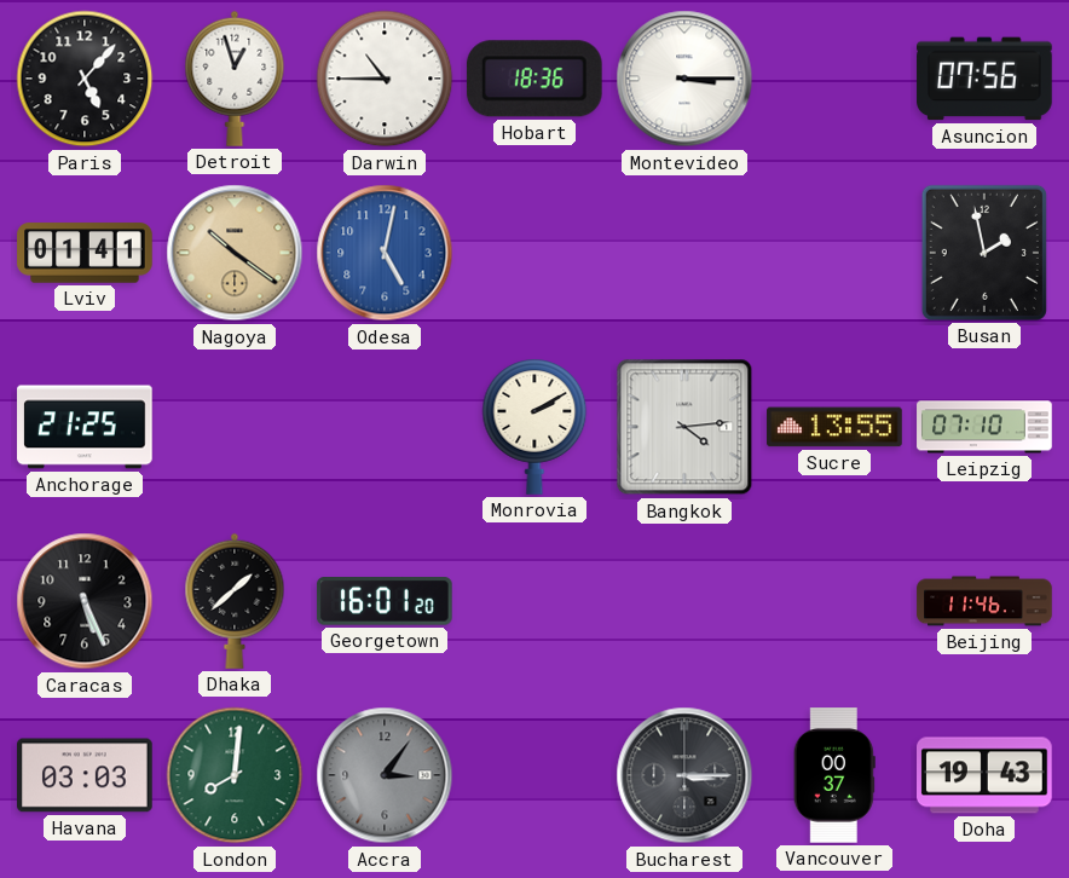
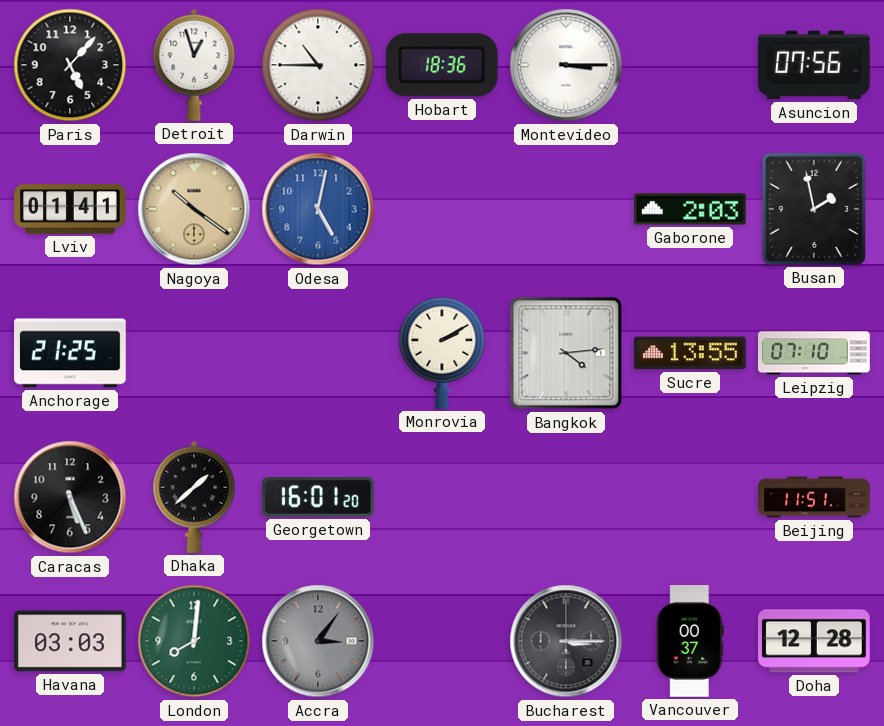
Gaborone: none -> 2:03 (690, 209)
Beijing: 11:46 -> 11:51 (814, 497)
Doha: 19:43 -> 12:28 (815, 641)
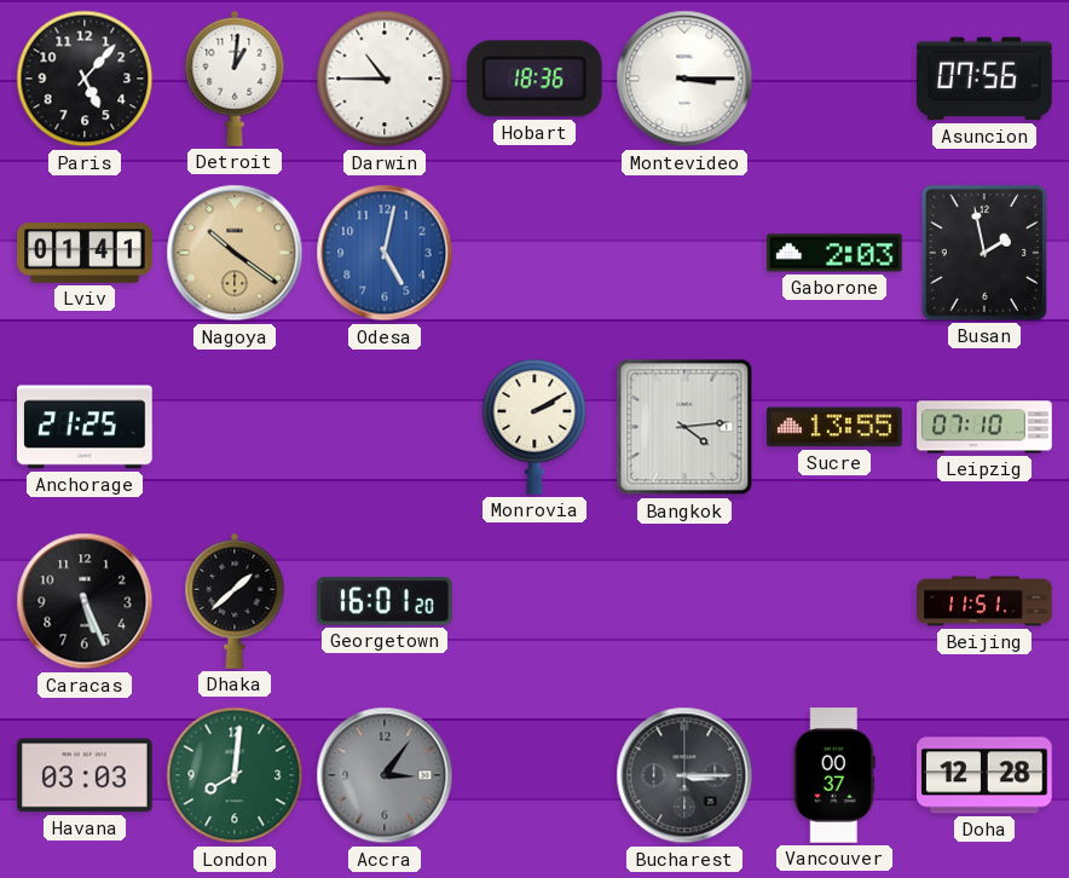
Detroit: 12:57 -> 1:01 (235, 79)
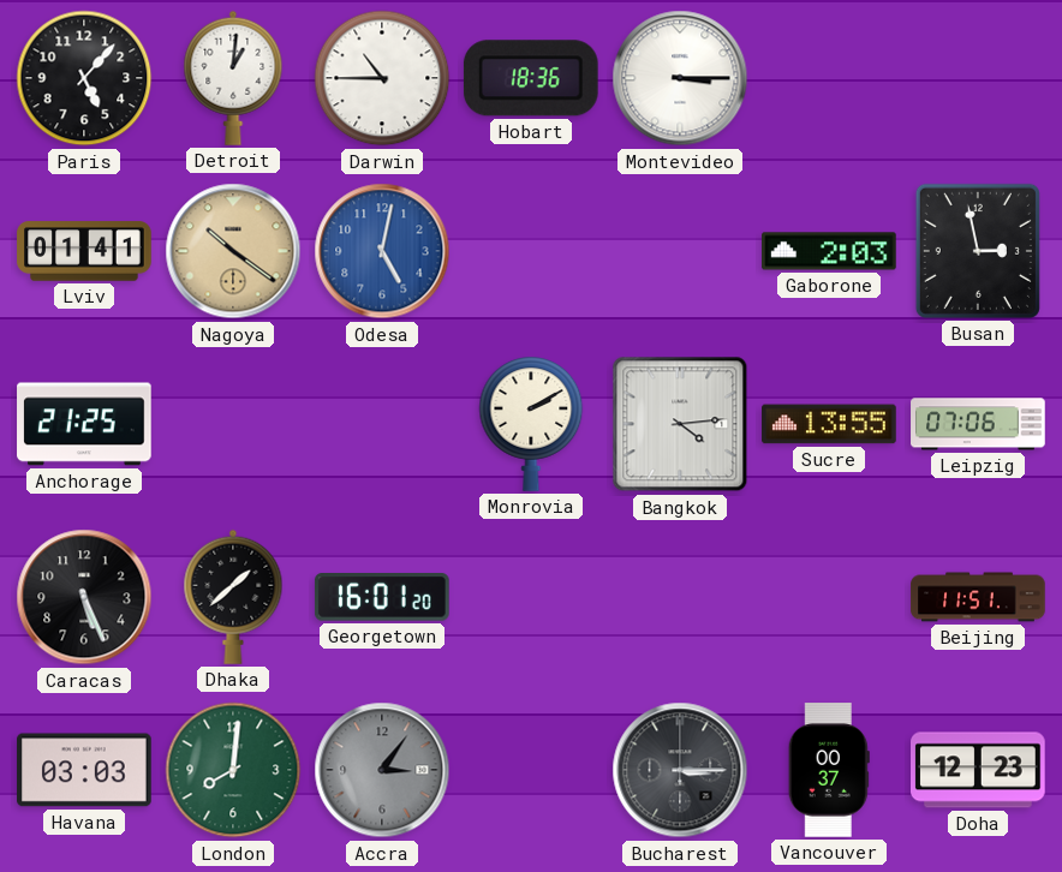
Asuncion: 07:56 -> none (984, 79)
Busan: 1:58 -> 2:58 (978, 251)
Leipzig: 07:10 -> 07:06 (978, 424)
Doha: 12:28 -> 12:23 (979, 770)
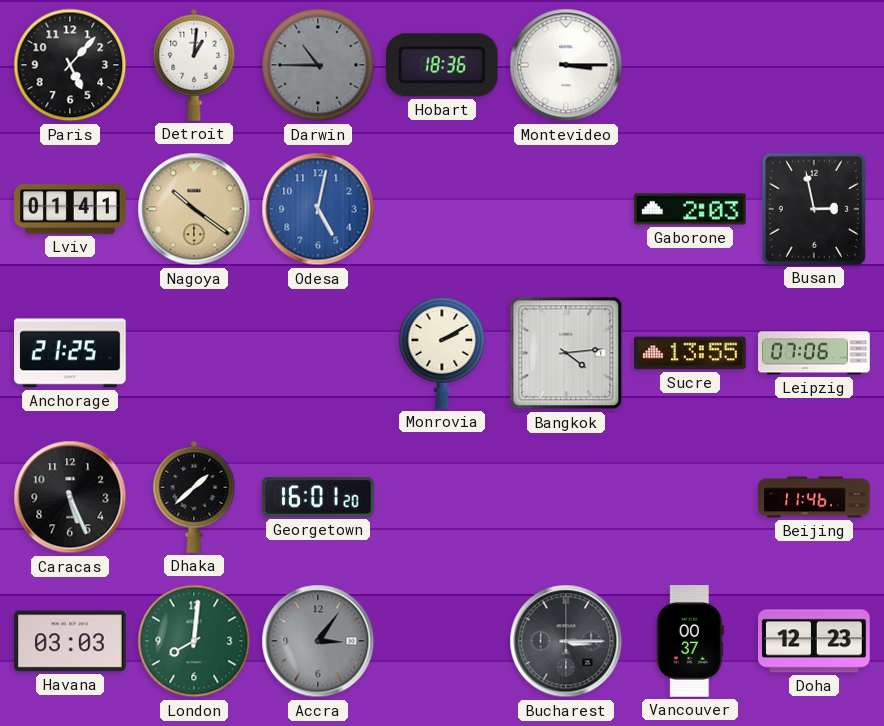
Darwin dial: white -> grey (318, 65)
Beijing: 11:51 -> 11:46 (814, 497)
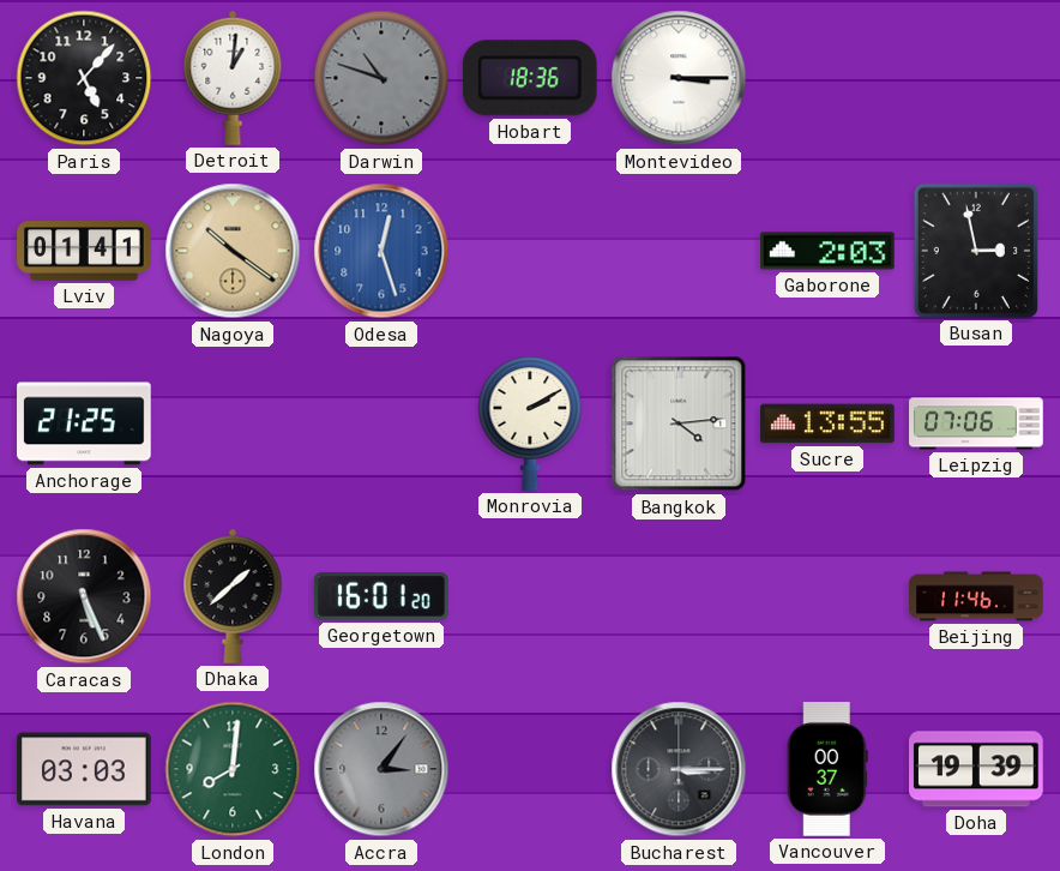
Darwin: 10:45 -> 10:48 (381, 78)
Odesa: 5:02 -> 12:27 (381, 251)
Doha: 12:23 -> 19:39 (977, 769)
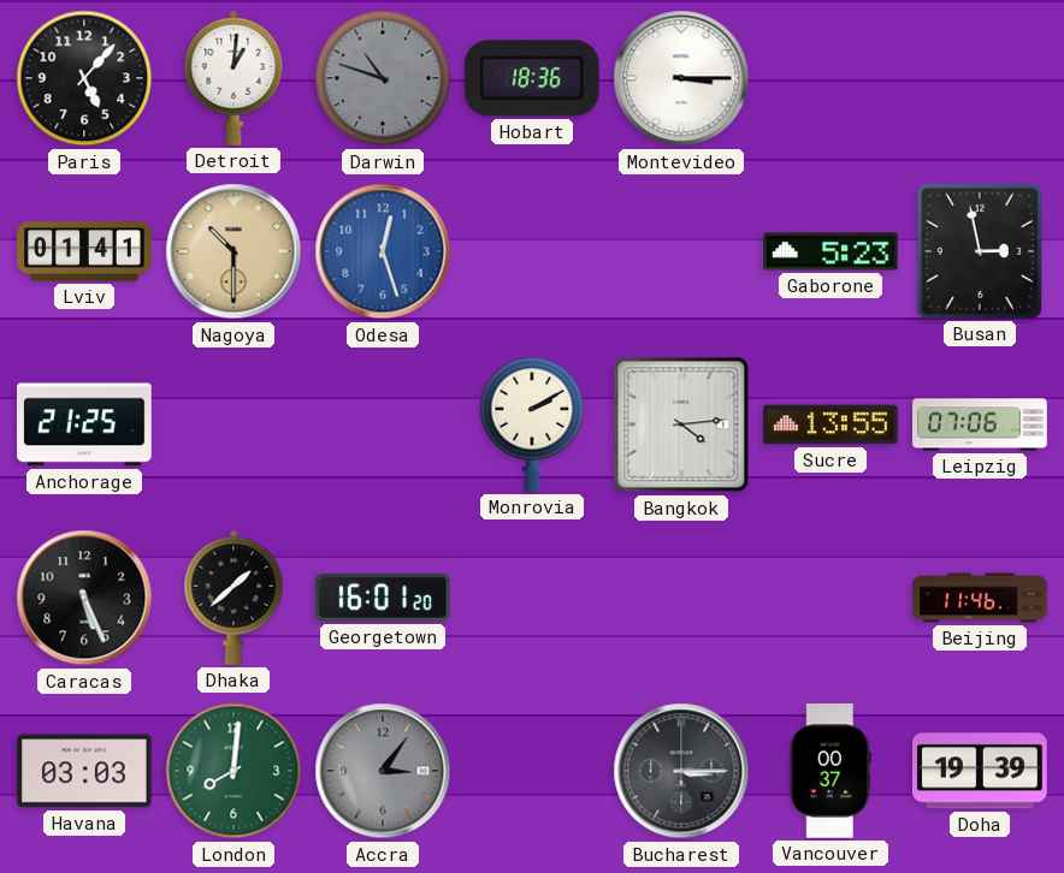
Nagoya: 10:21 -> 10:30 (234, 251)
Gaborone: 2:03 -> 5:23 (830, 251)
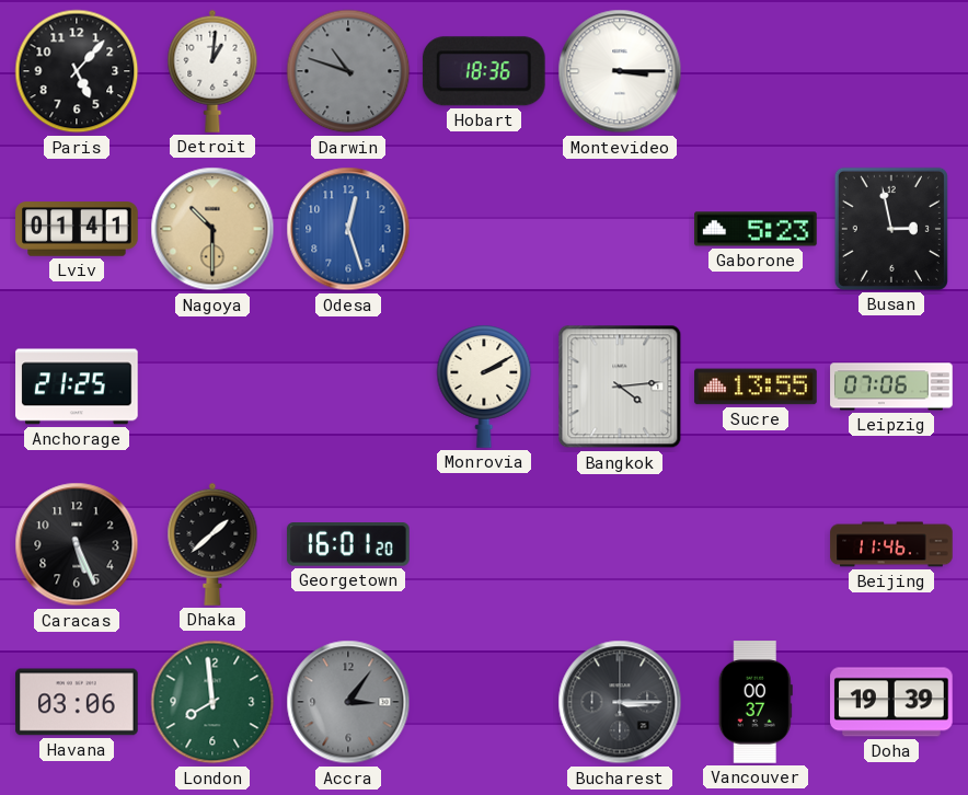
Havana: 03:03 -> 03:06 (77, 702)
London: 8:01 -> 7:59 (212, 702)
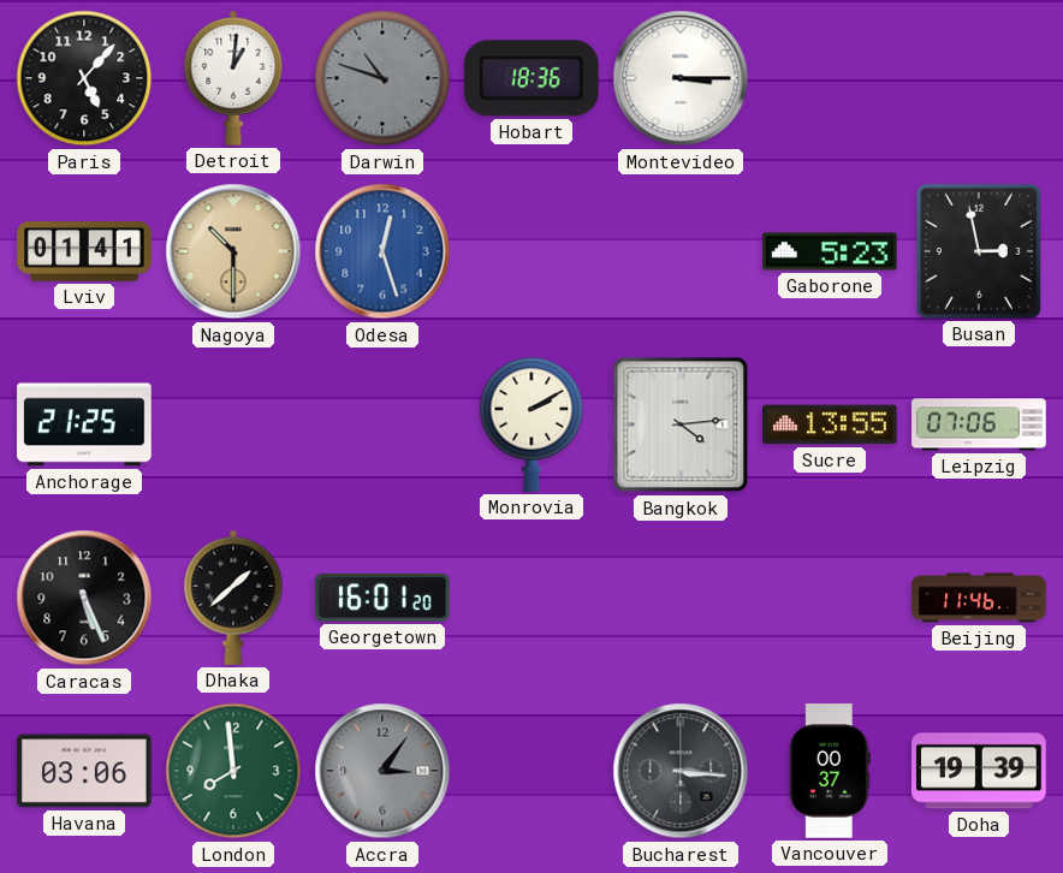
Bucharest: 3:15 -> 3:16 (681, 771)
